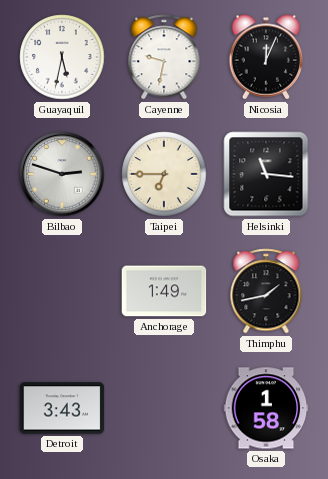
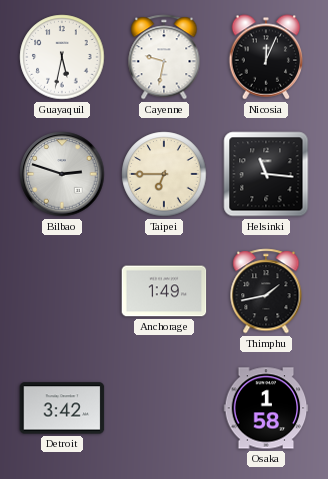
Detroit: 3:43 -> 3:42 (62, 408)
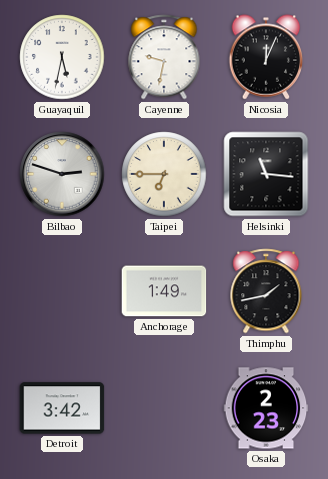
Osaka: 1:58 -> 2:23 (266, 408)
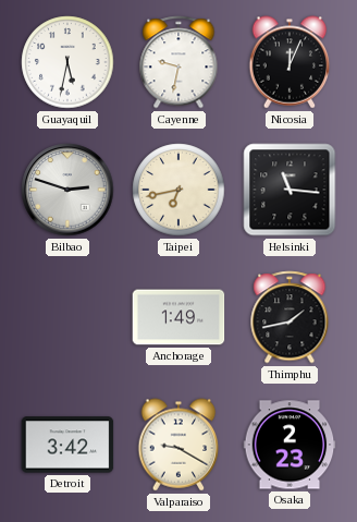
Taipei: 6:45 -> 6:43 (178, 190)
Valparaiso: none -> 9:20 (178, 445)
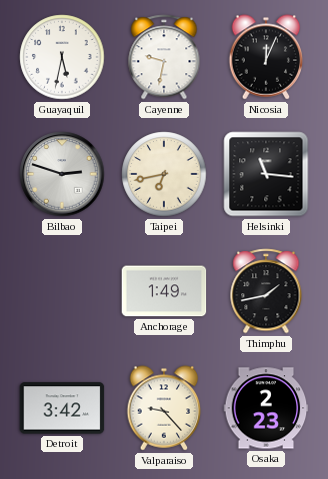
Valparaiso: 9:20 -> 9:23 (164, 408)
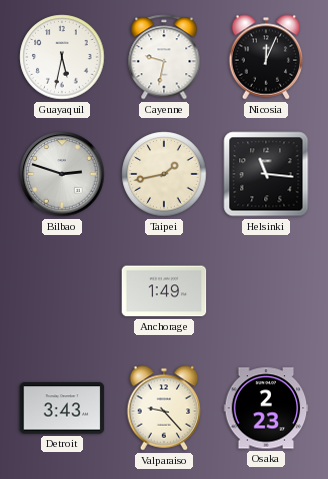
Taipei: 6:43 -> 1:43 (164, 174)
Thimphu: 1:43 -> none (266, 291)
Detroit: 3:42 -> 3:43 (62, 408)
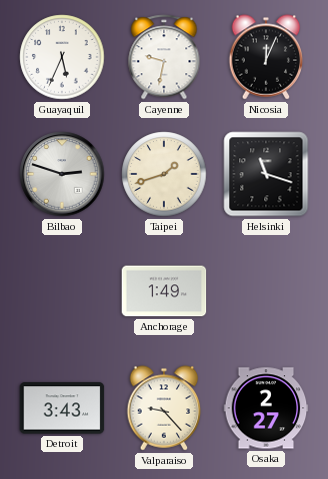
Guayaquil: 5:32 -> 5:34 (62, 57)
Taipei: 1:43 -> 1:42 (164, 174)
Helsinki: 11:16 -> 11:18 (266, 174)
Osaka: 2:23 -> 2:27 (266, 408)
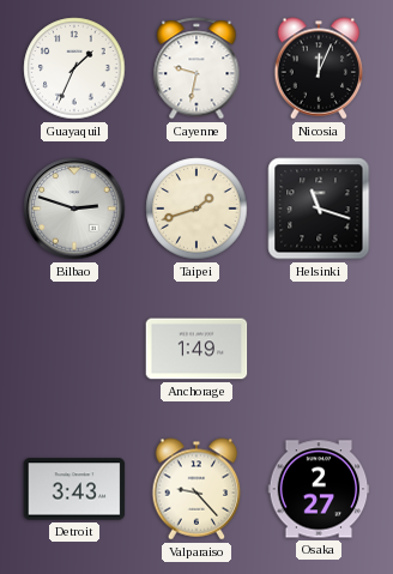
Guayaquil: 5:34 -> 1:34 (74, 68)
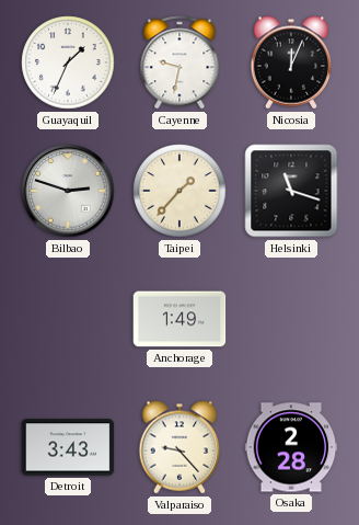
Taipei: 1:42 -> 1:37 (179, 191)
Osaka: 2:27 -> 2:28 (291, 447)
